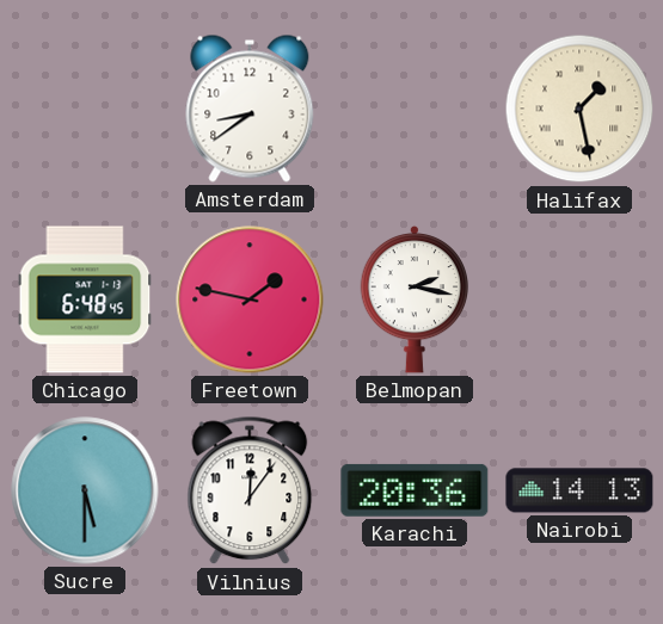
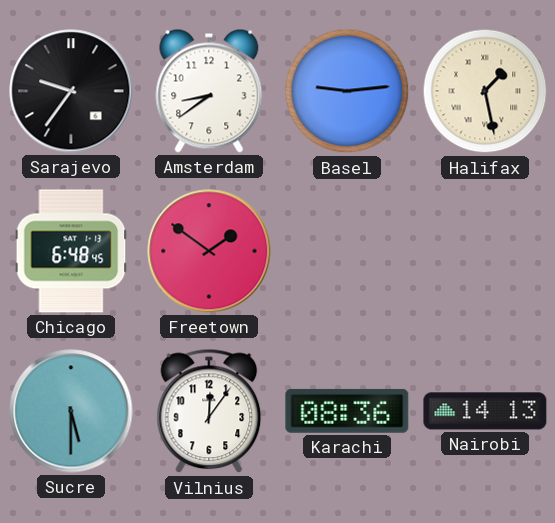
Sarajevo: none -> 9:36 (71, 91)
Basel: none -> 9:14 (347, 91)
Freetown: 1:47 -> 1:51 (209, 251)
Belmopan: 2:17 -> none (413, 299)
Karachi: 20:36 -> 08:36 (347, 411)
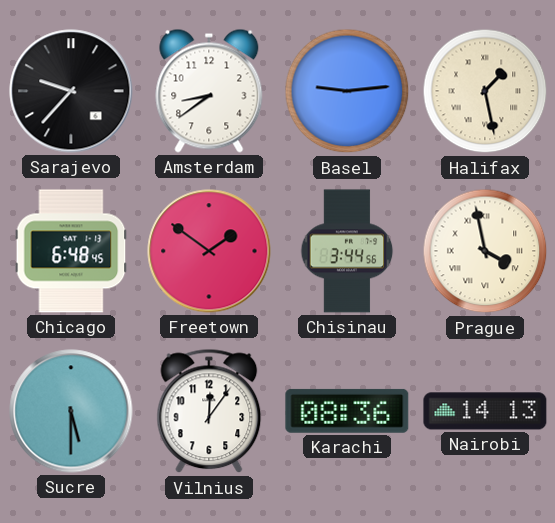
Sarajevo: 9:36 -> 9:37 (71, 91)
Chisinau: none -> 3:44 (347, 251)
Prague: none -> 3:58 (485, 251)
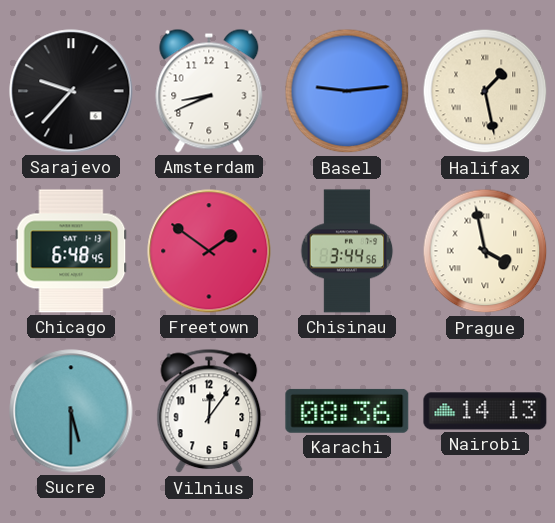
Amsterdam: 8:39 -> 8:41 (209, 91)
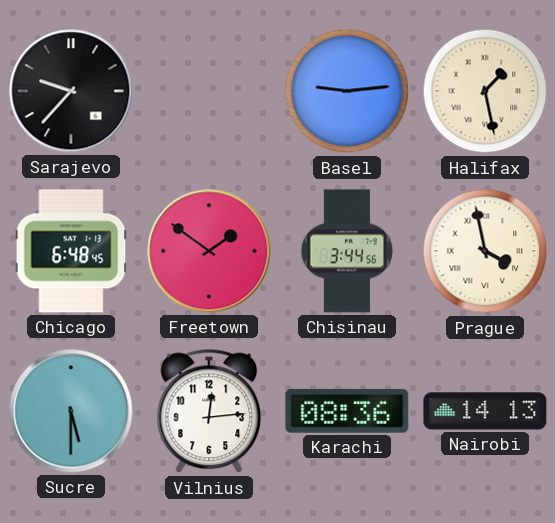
Amsterdam: 8:41 -> none (209, 91)
Vilnius: 12:06 -> 12:14 (209, 411)
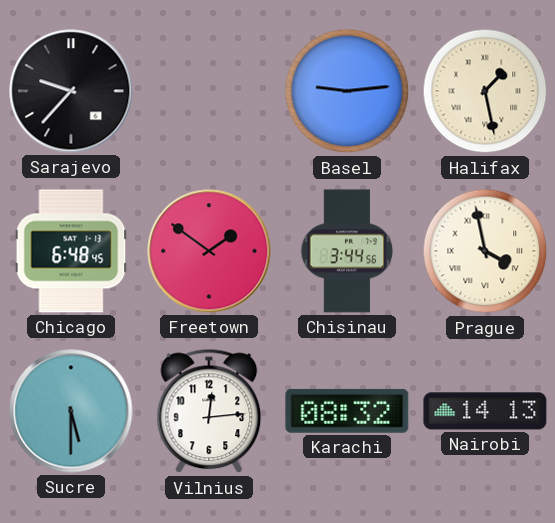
Karachi: 08:36 -> 08:32 (347, 411)
